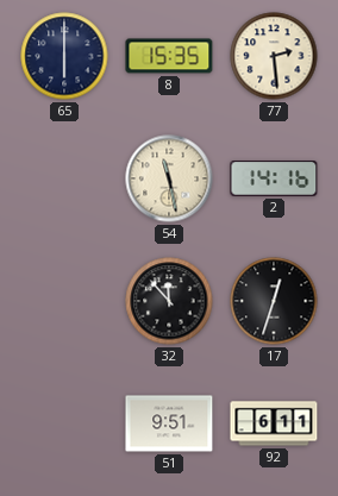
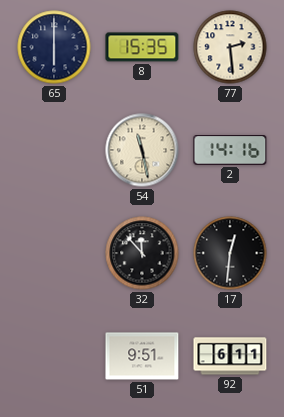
17: 12:33 -> 12:31 (230, 253)
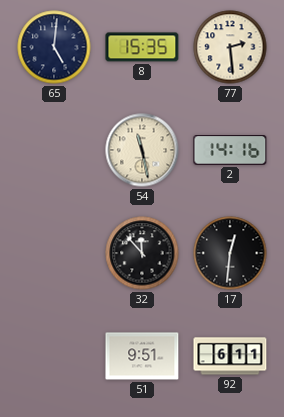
65: 6:00 -> 5:01 (54, 47)
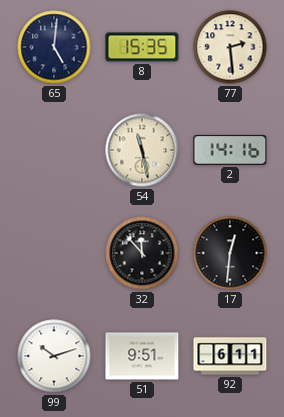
99: none -> 10:12 (54, 356)
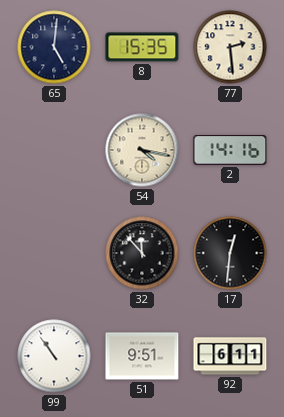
54: 11:28 -> 4:17 (142, 150)
99: 10:12 -> 10:54 (54, 356)
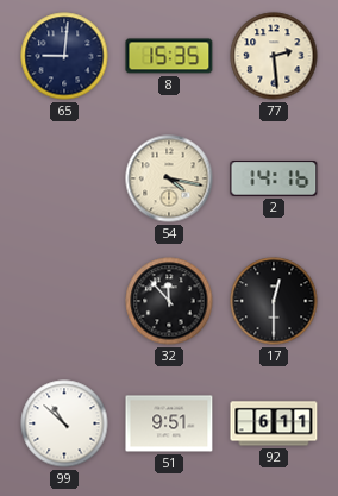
65: 5:01 -> 9:01 (64, 56)
17: 12:31 -> 12:30 (274, 301)
99: 10:54 -> 10:52 (64, 423)
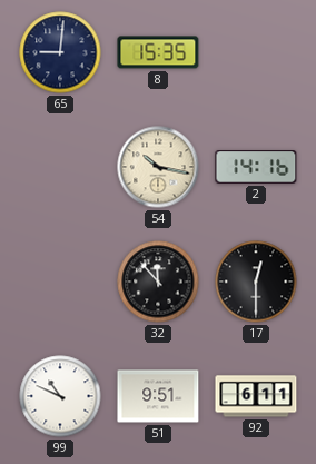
77: 2:29 -> none (274, 56)
54: 4:17 -> 10:17 (158, 167)
99: 10:52 -> 10:49 (60, 396)
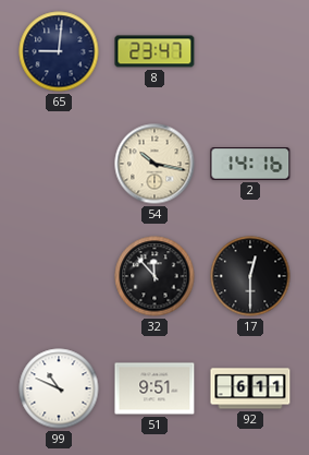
8: 15:35 -> 23:47 (154, 51)
